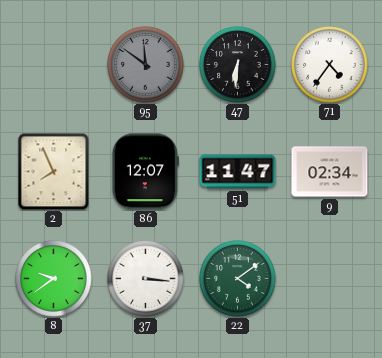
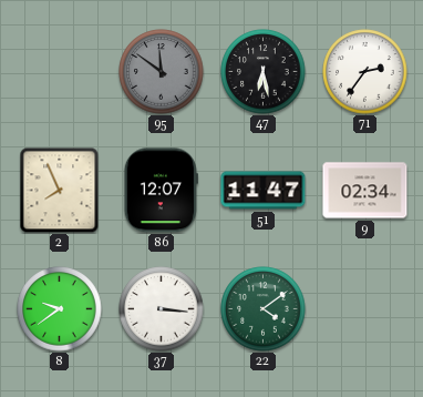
47: 6:31 -> 6:28 (264, 72)
71: 4:36 -> 2:36 (365, 72)
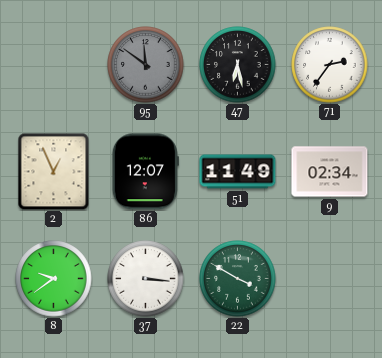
2: 7:56 -> 12:56 (54, 171)
51: 11:47 -> 11:49 (238, 172)
22: 4:09 -> 3:50 (238, 279)
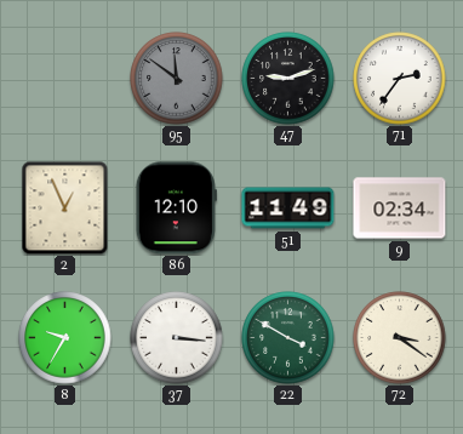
47: 6:28 -> 9:12 (288, 79)
86: 12:07 -> 12:10 (176, 209)
8: 9:39 -> 9:35 (65, 338)
72: none -> 3:21 (400, 338)
